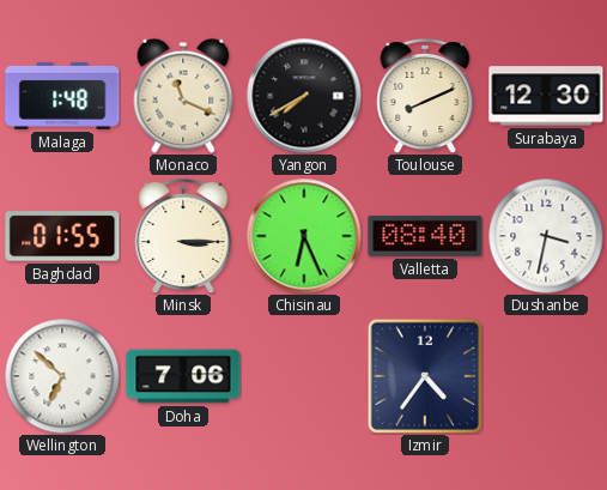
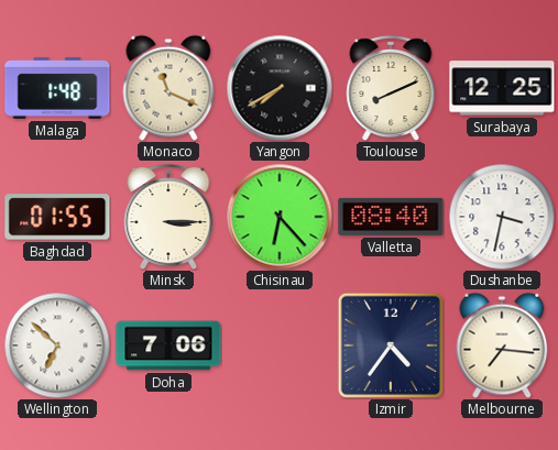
Surabaya: 12:30 -> 12:25 (502, 88)
Chisinau: 6:26 -> 6:23 (280, 217)
Melbourne: none -> 7:16 (502, 345)
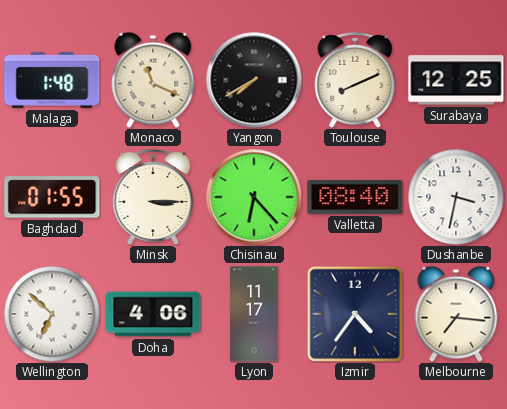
Doha: 7:06 -> 4:06 (153, 314)
Lyon: none -> 11:17 (254, 314)
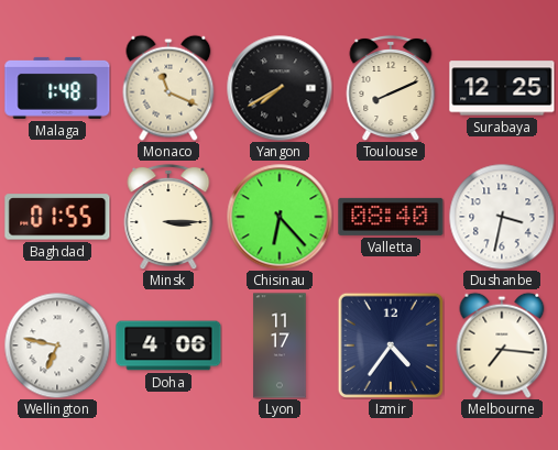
Wellington: 6:52 -> 6:47 (57, 345)
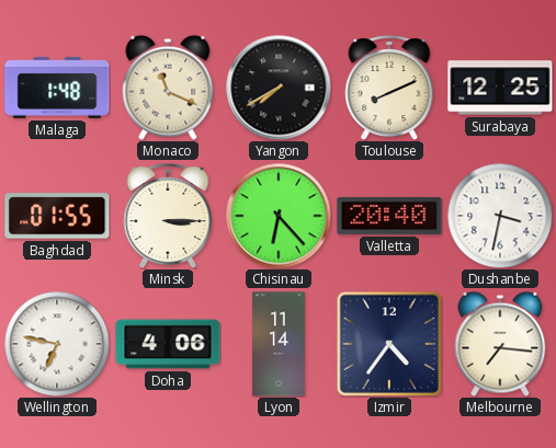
Valletta: 08:40 -> 20:40 (389, 216)
Lyon: 11:17 -> 11:14 (279, 344)
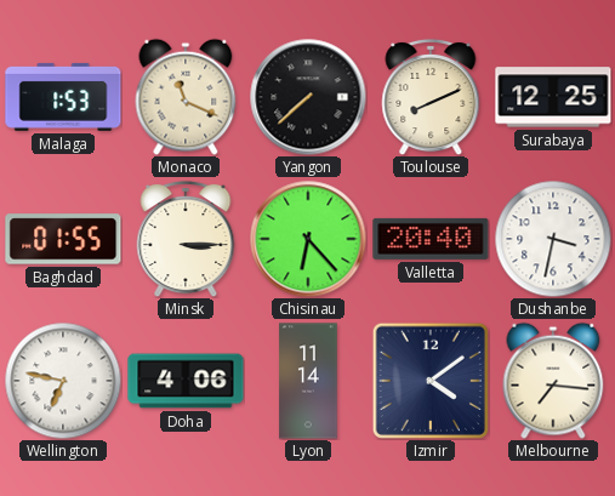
Malaga: 1:48 -> 1:53 (63, 97)
Yangon: 7:40 -> 7:38 (308, 97)
Izmir: 4:36 -> 4:09 (431, 381)
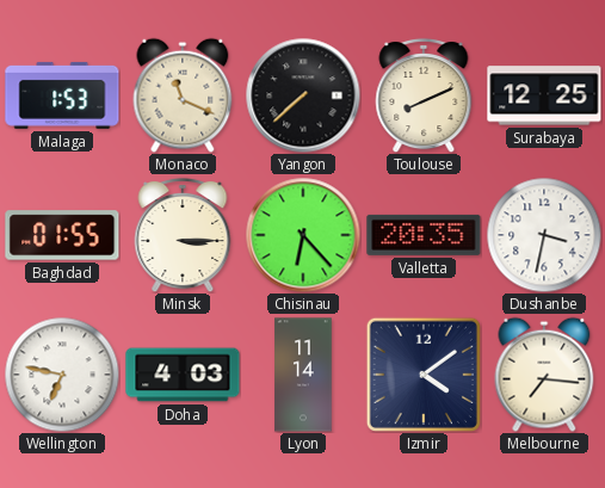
Valletta: 20:40 -> 20:35 (424, 235)
Doha: 4:06 -> 4:03 (183, 375)
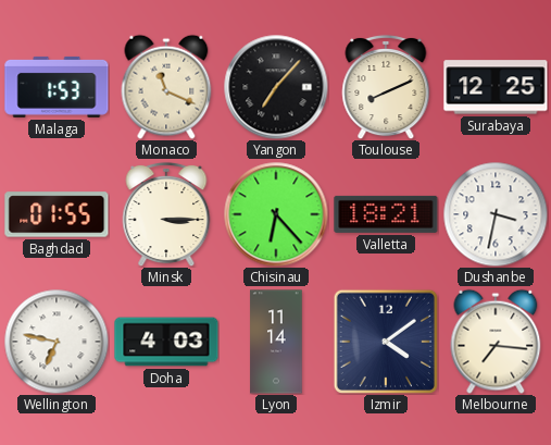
Yangon: 7:38 -> 7:07 (276, 87)
Valletta: 20:35 -> 18:21 (386, 214)
